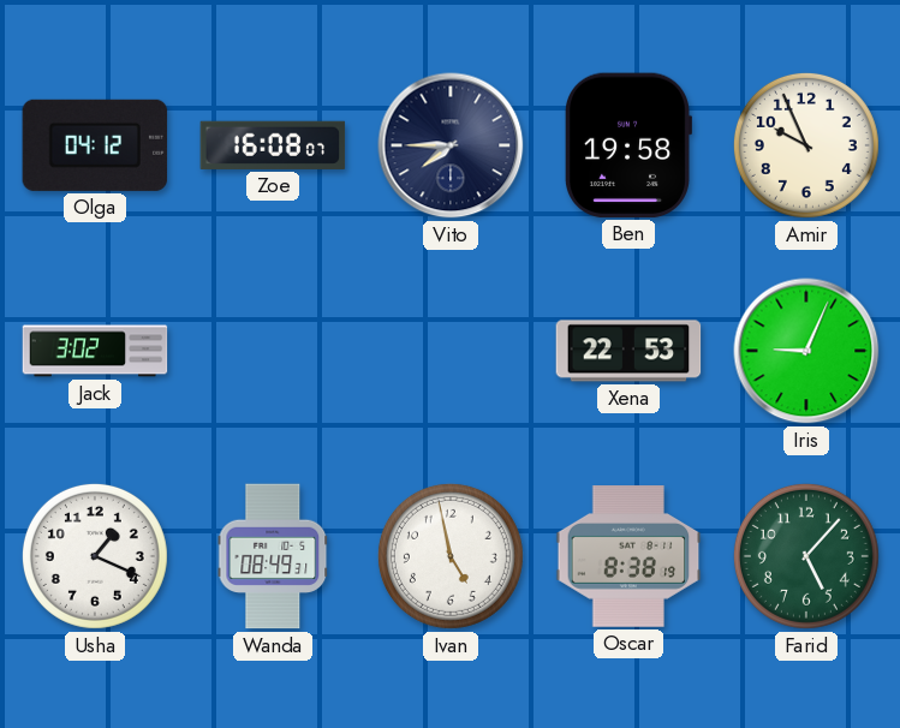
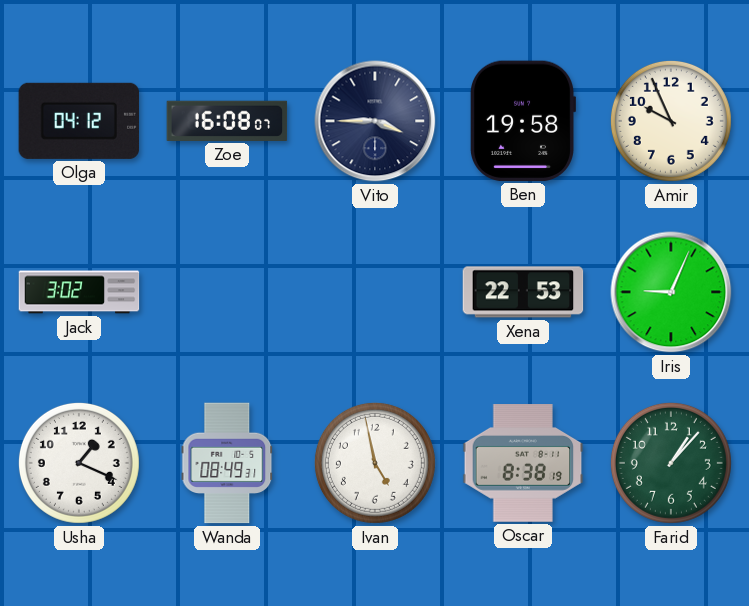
Vito: 7:45 -> 3:45 (375, 121)
Farid: 5:07 -> 1:07 (671, 463)
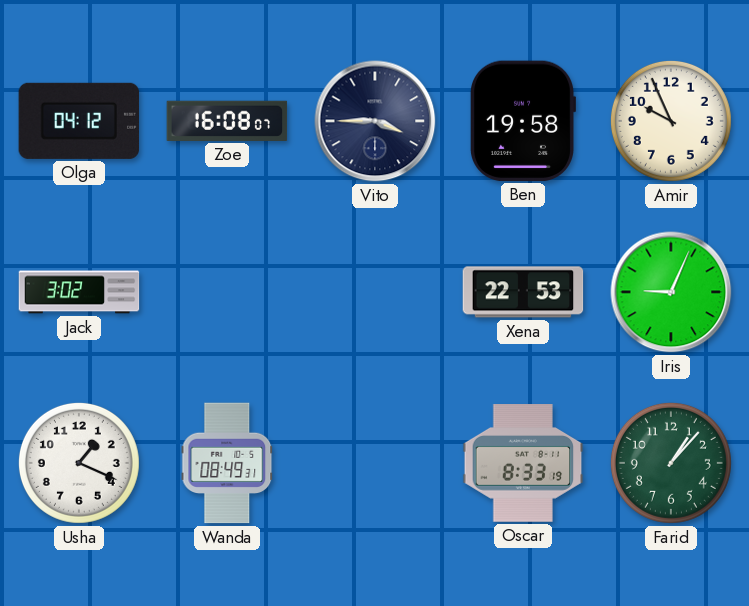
Ivan: 4:58 -> none (375, 463)
Oscar: 8:38 -> 8:33 (523, 463)
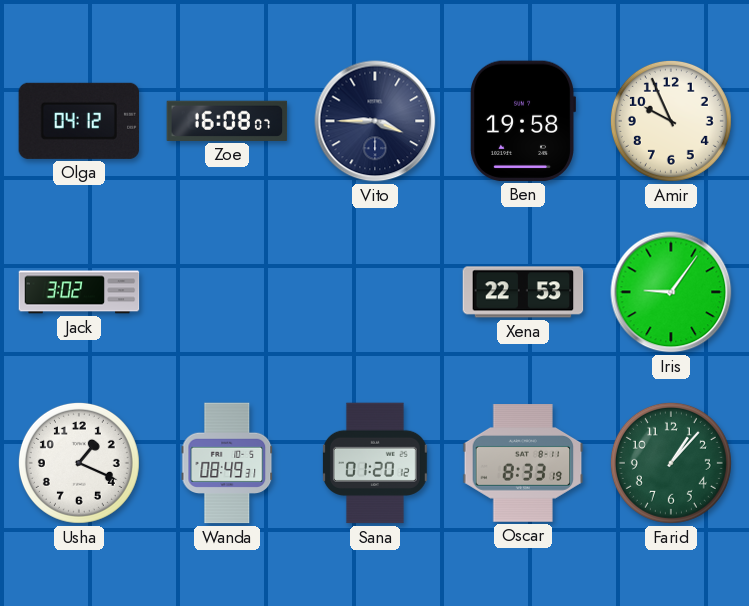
Iris: 9:04 -> 9:06 (671, 292)
Sana: none -> 01:20 (375, 463)
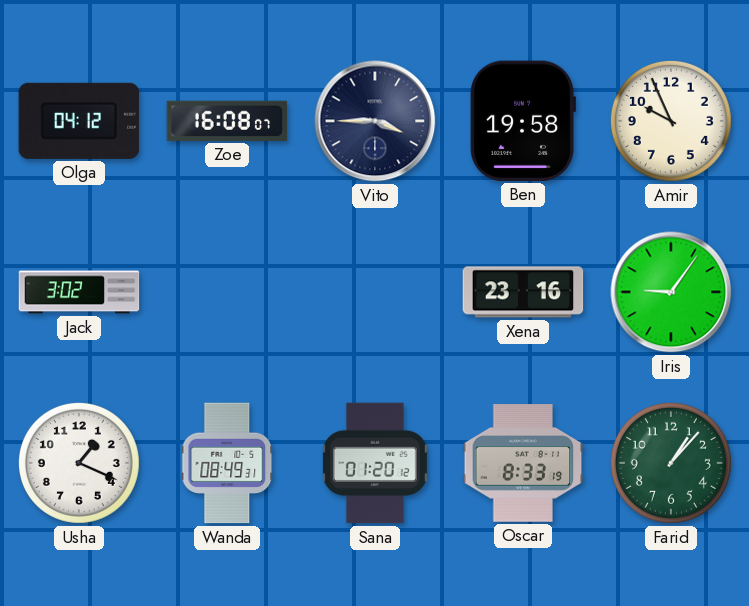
Xena: 22:53 -> 23:16 (523, 292)
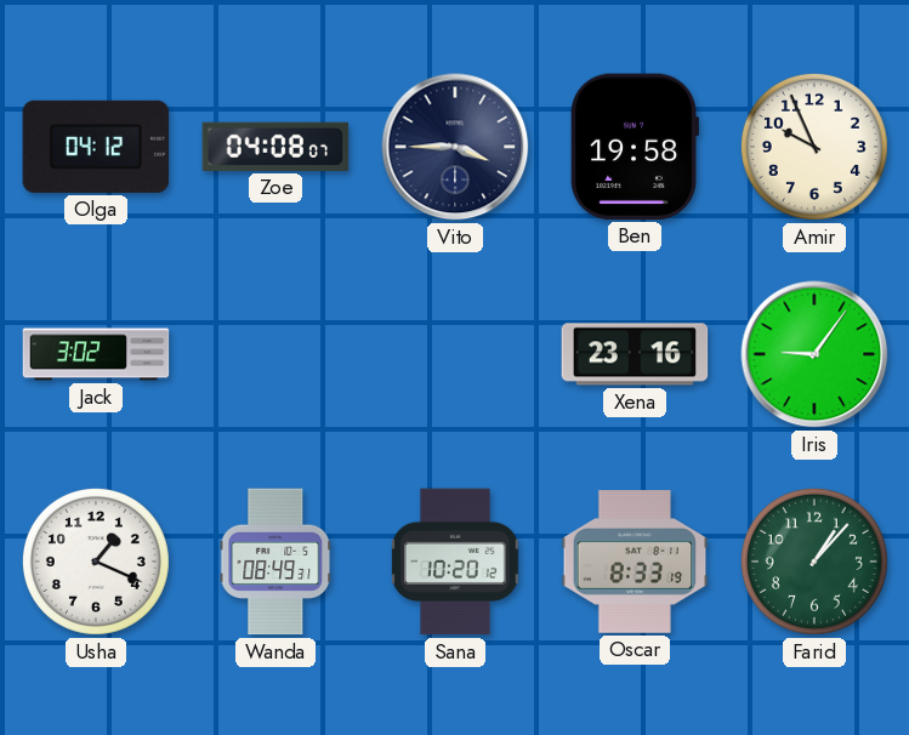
Zoe: 16:08 -> 04:08 (275, 147)
Sana: 01:20 -> 10:20 (455, 562)
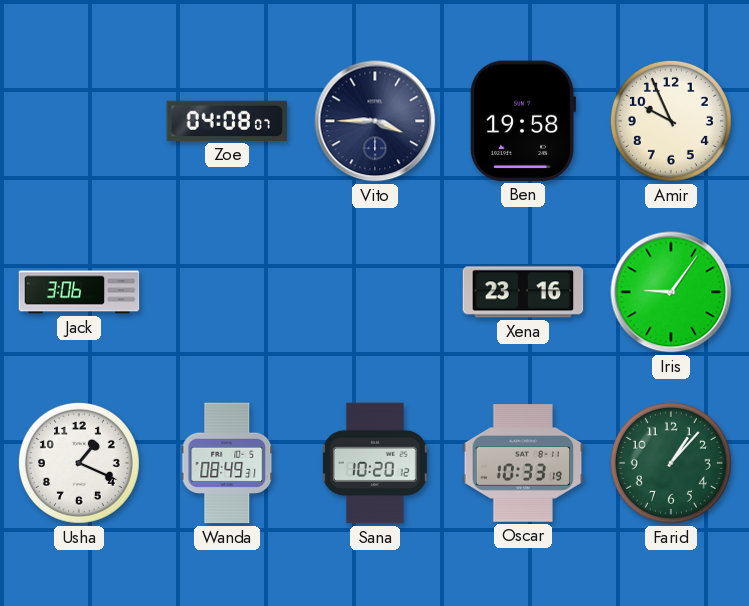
Olga: 04:12 -> none (96, 147)
Jack: 3:02 -> 3:06 (79, 292)
Oscar: 8:33 -> 10:33 (523, 463)
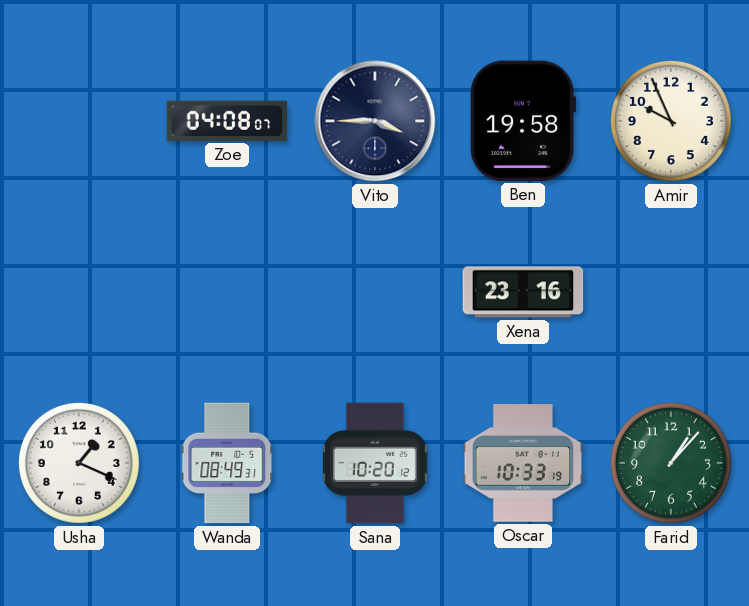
Jack: 3:06 -> none (79, 292)
Iris: 9:06 -> none (671, 292)
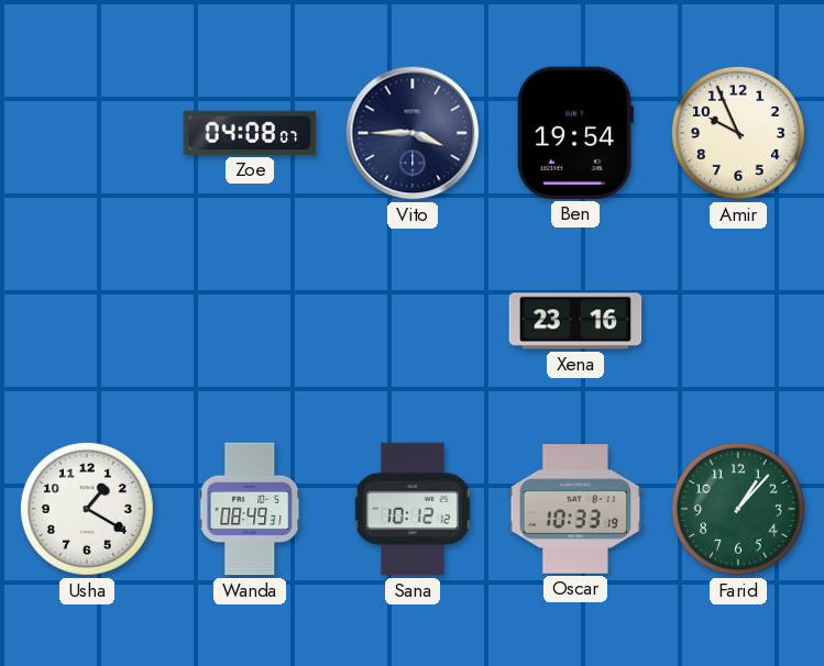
Ben: 19:58 -> 19:54 (575, 133)
Usha: 1:19 -> 1:20 (87, 509)
Sana: 10:20 -> 10:12 (413, 509)
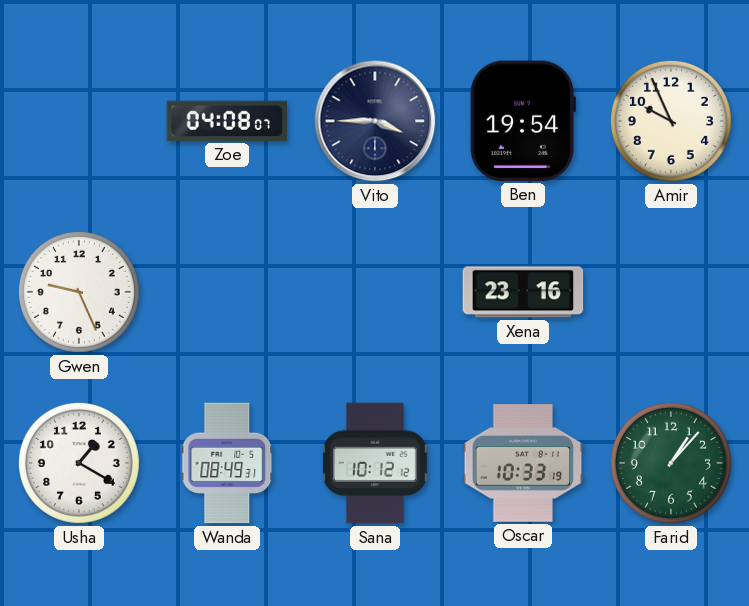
Gwen: none -> 9:26 (79, 292)
